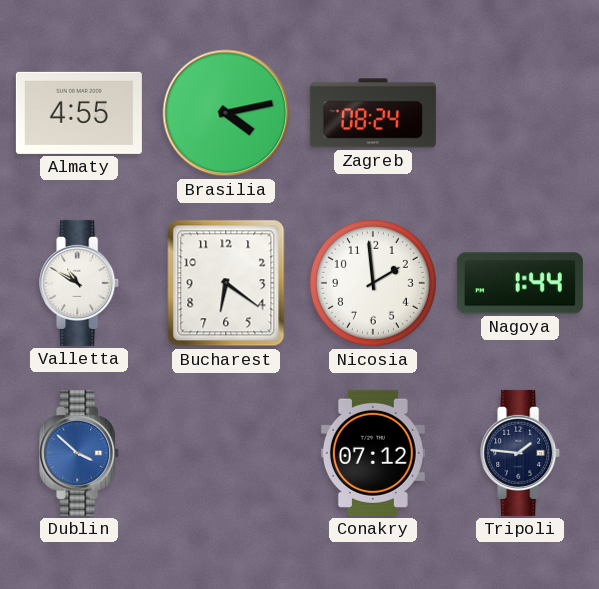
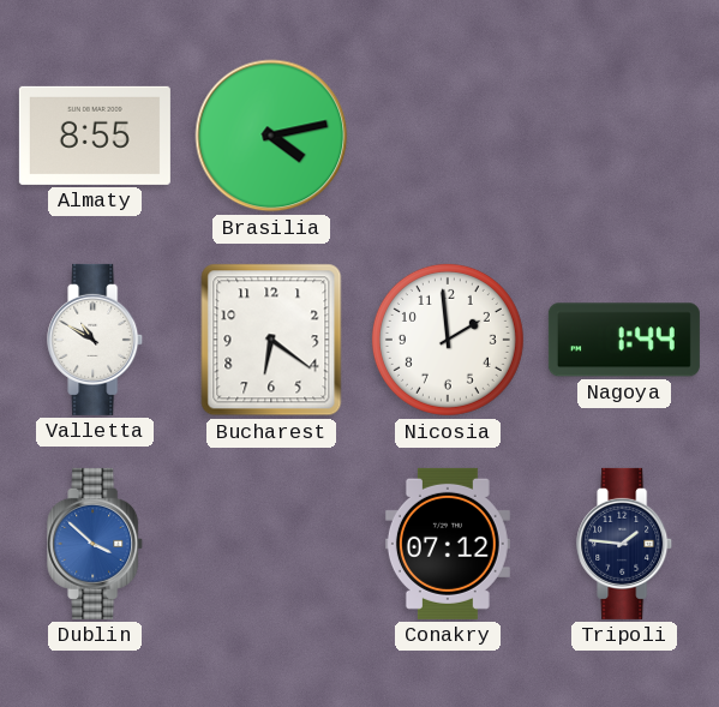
Almaty: 4:55 -> 8:55 (95, 136)
Zagreb: 08:24 -> none (373, 113)
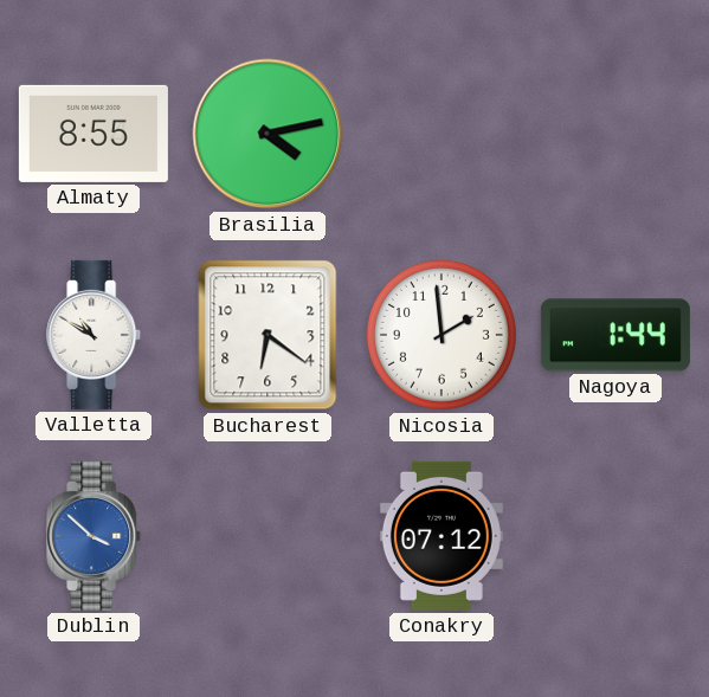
Tripoli: 1:46 -> none (625, 544)
